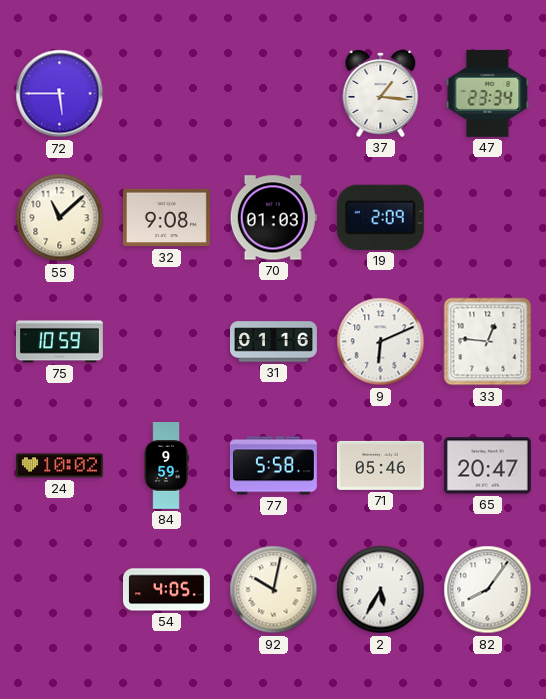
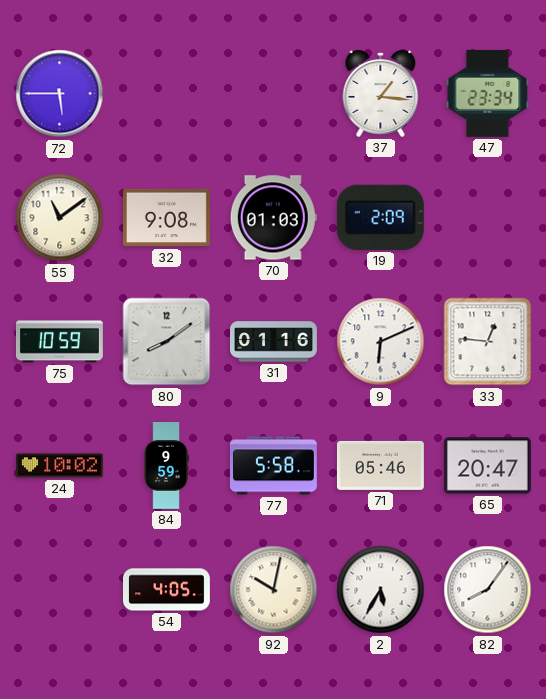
55: 11:08 -> 11:09 (60, 218)
80: none -> 8:09 (167, 342)
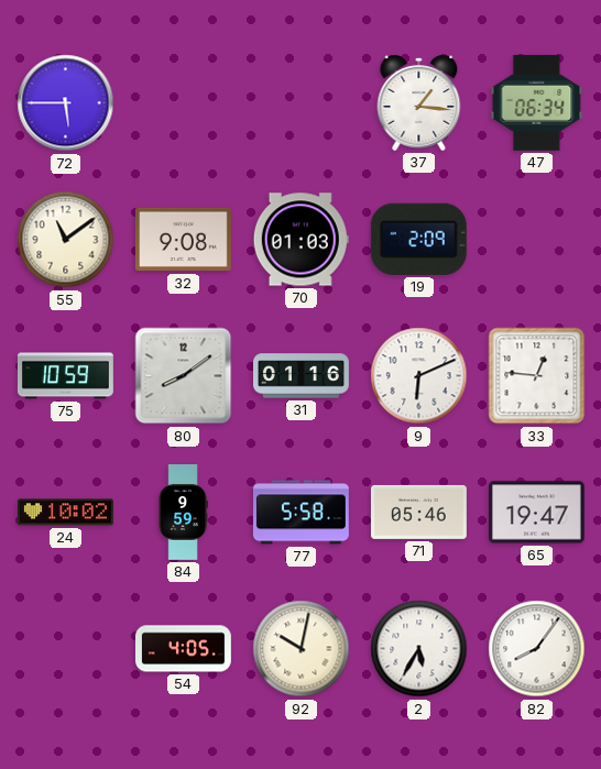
47: 23:34 -> 06:34 (537, 102)
65: 20:47 -> 19:47 (536, 513)
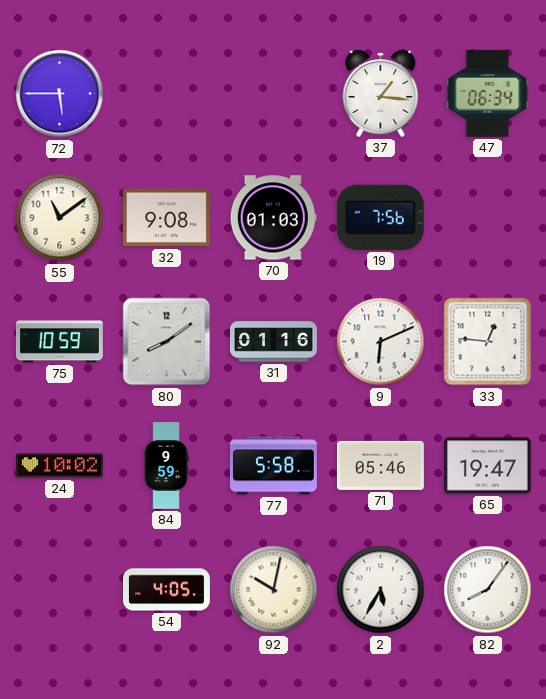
19: 2:09 -> 7:56 (380, 217)
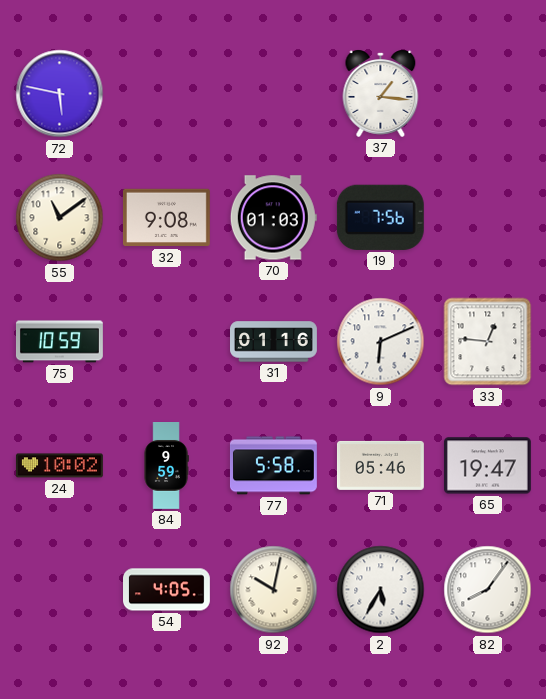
72: 5:45 -> 5:47 (60, 94)
47: 06:34 -> none (488, 93)
80: 8:09 -> none (167, 342)
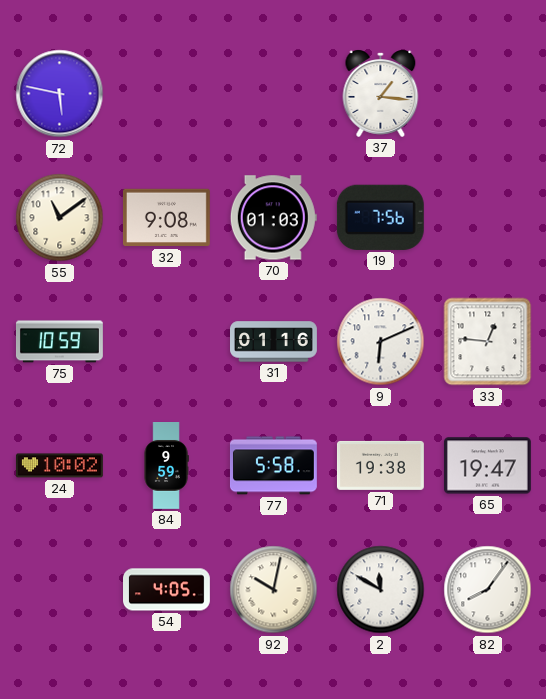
71: 05:46 -> 19:38 (380, 465)
2: 5:35 -> 11:50 (381, 590)
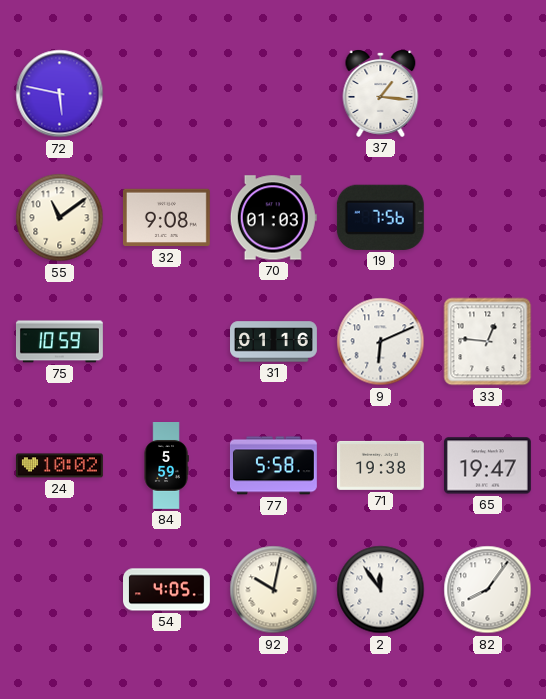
84: 9:59 -> 5:59 (166, 466)
2: 11:50 -> 11:54 (381, 590)
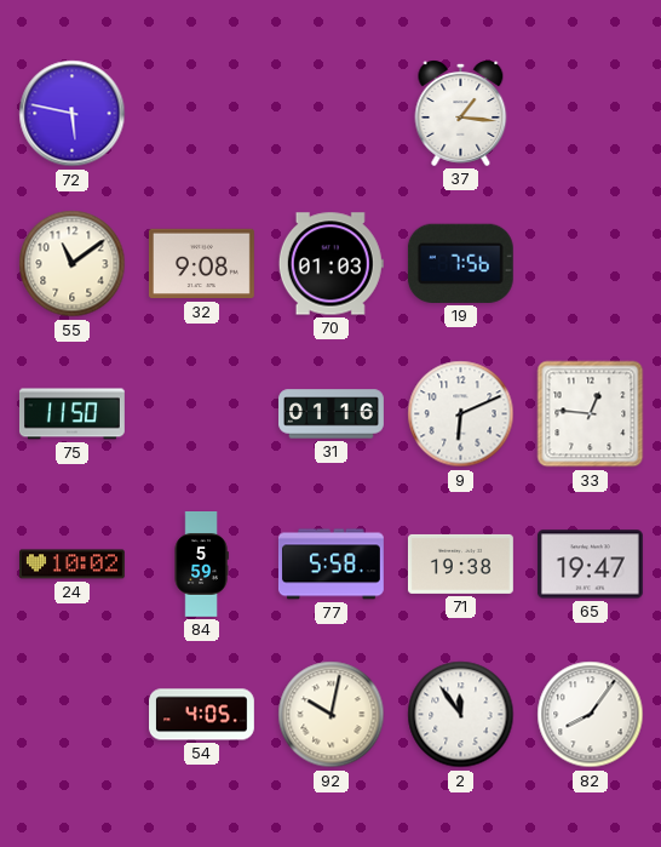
75: 10:59 -> 11:50 (71, 414)
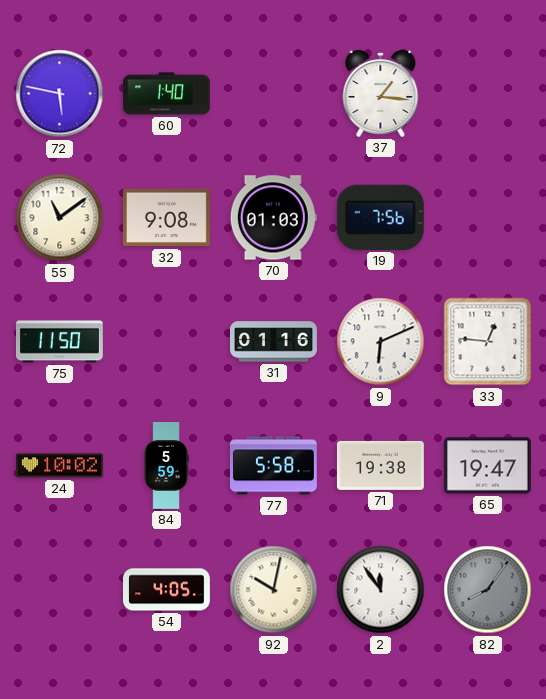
60: none -> 1:40 (167, 94)
82 dial: white -> grey (488, 590)
